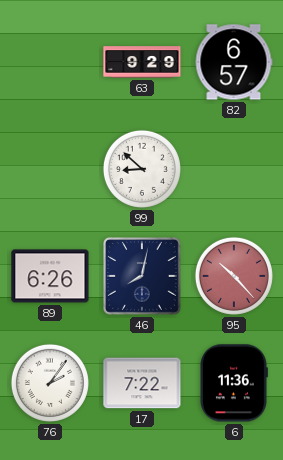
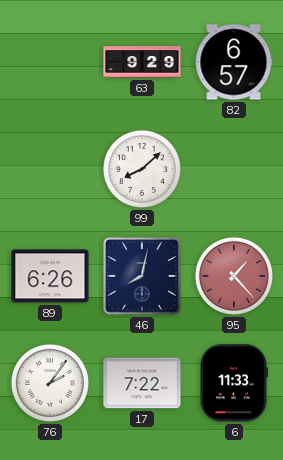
99: 8:52 -> 8:08 (142, 169)
95: 10:23 -> 1:23 (234, 276)
6: 11:36 -> 11:33 (234, 383)
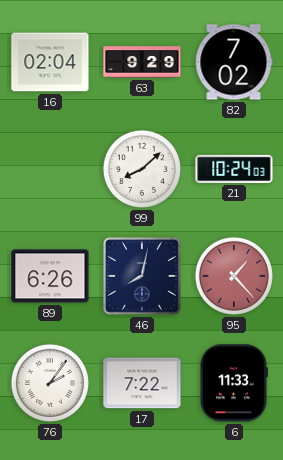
16: none -> 02:04 (50, 62)
82: 6:57 -> 7:02 (234, 62)
21: none -> 10:24 (234, 169)
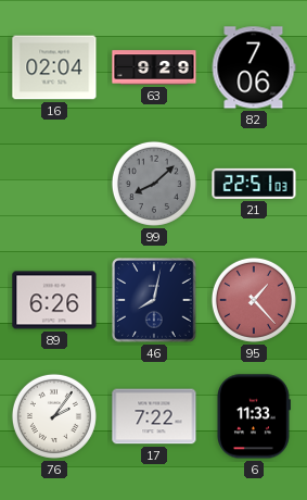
82: 7:02 -> 7:06 (254, 67)
99 dial: white -> grey (154, 184)
21: 10:24 -> 22:51 (254, 184)
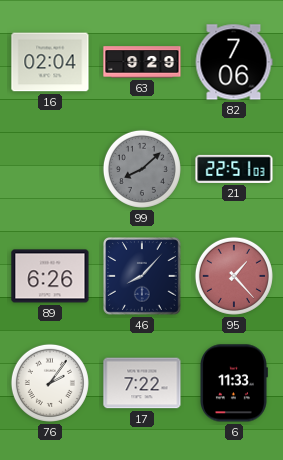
46: 8:02 -> 8:07 (143, 277)
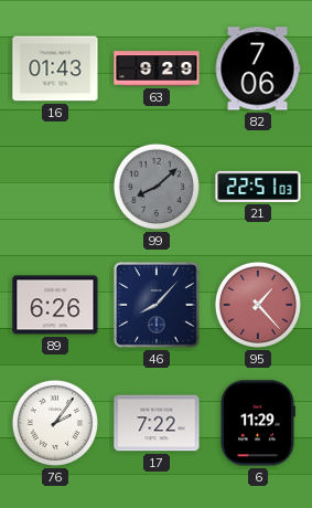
16: 02:04 -> 01:43 (55, 68)
6: 11:33 -> 11:29 (258, 423)
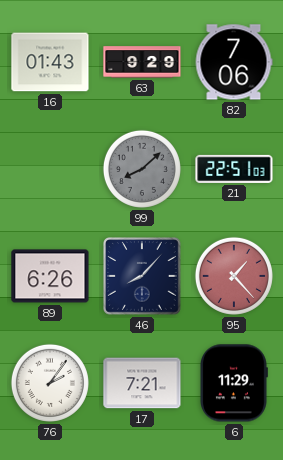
17: 7:22 -> 7:21 (142, 383)
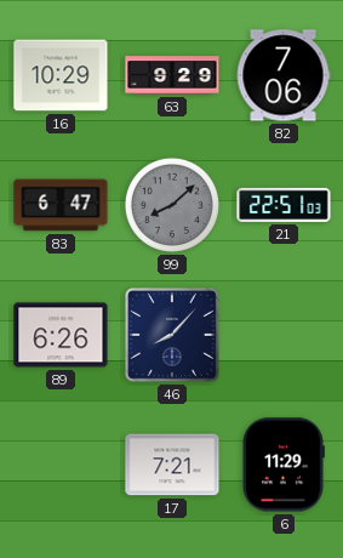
16: 01:43 -> 10:29 (61, 75)
83: none -> 6:47 (61, 205)
95: 1:23 -> none (234, 276)
76: 2:06 -> none (50, 383)
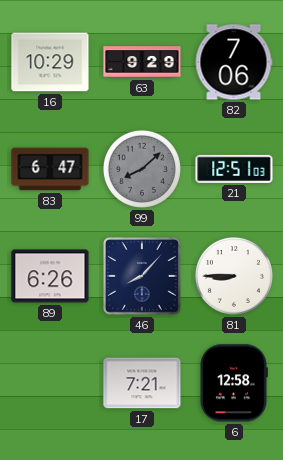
21: 22:51 -> 12:51 (234, 169)
81: none -> 8:45 (234, 276)
6: 11:29 -> 12:58 (234, 383)
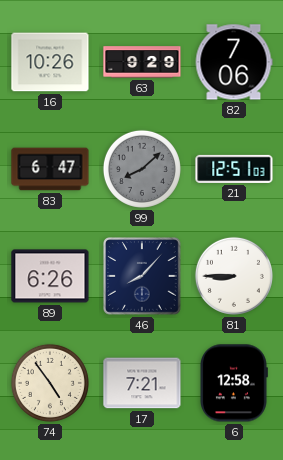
16: 10:29 -> 10:26 (50, 62)
74: none -> 4:54 (50, 383)
